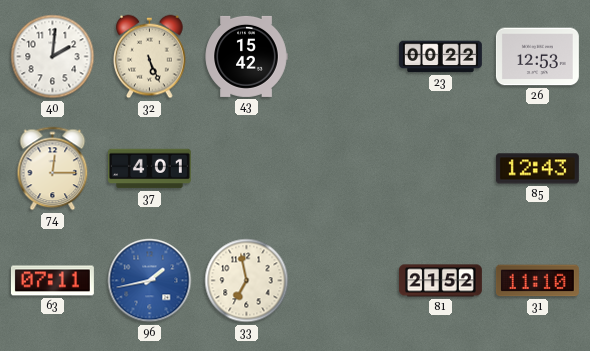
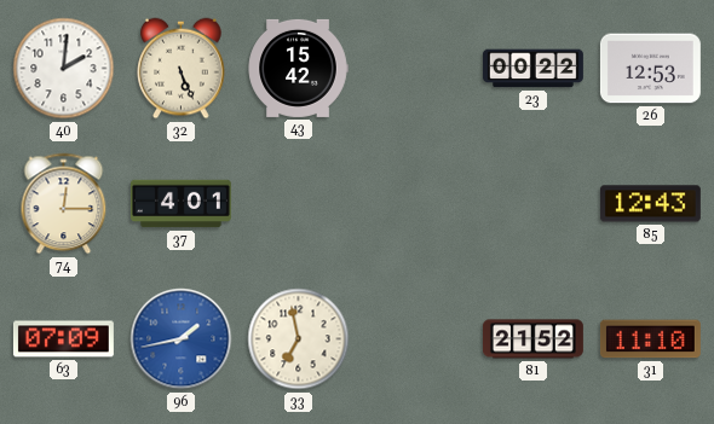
63: 07:11 -> 07:09 (63, 339)
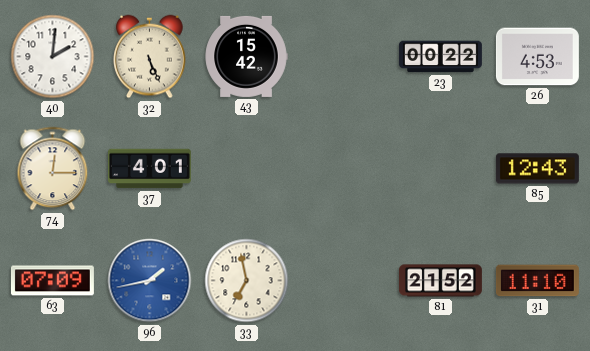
26: 12:53 -> 4:53 (537, 57)
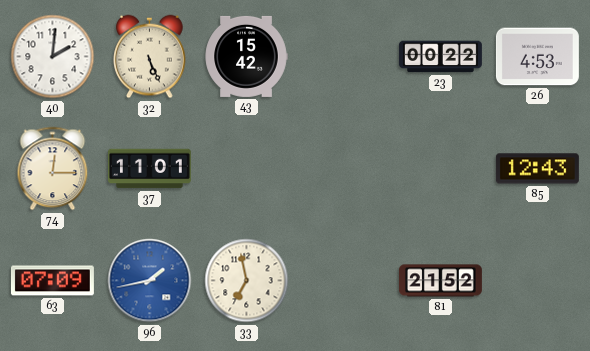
37: 4:01 -> 11:01 (149, 169)
31: 11:10 -> none (537, 281)
